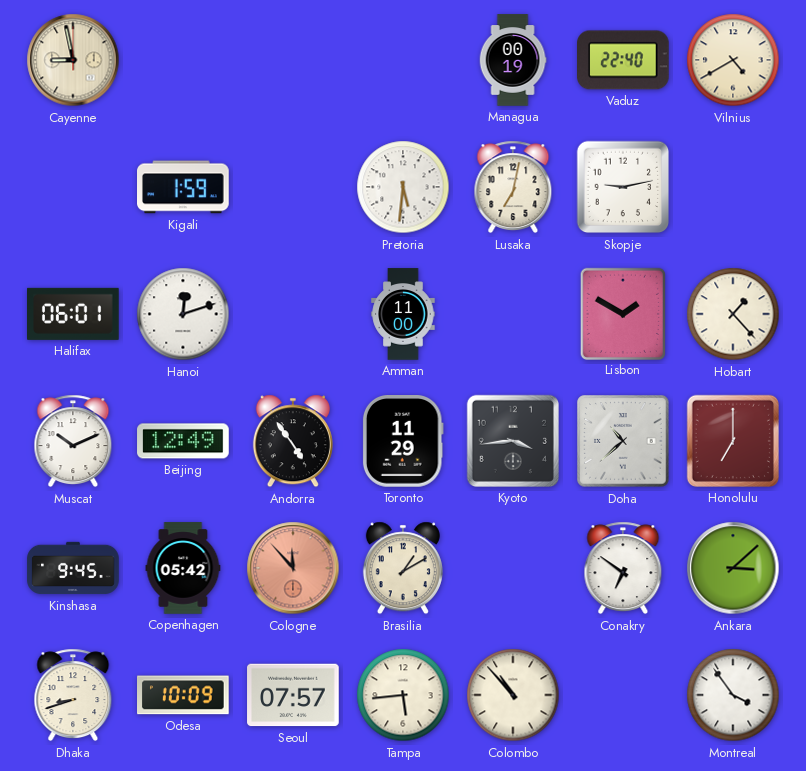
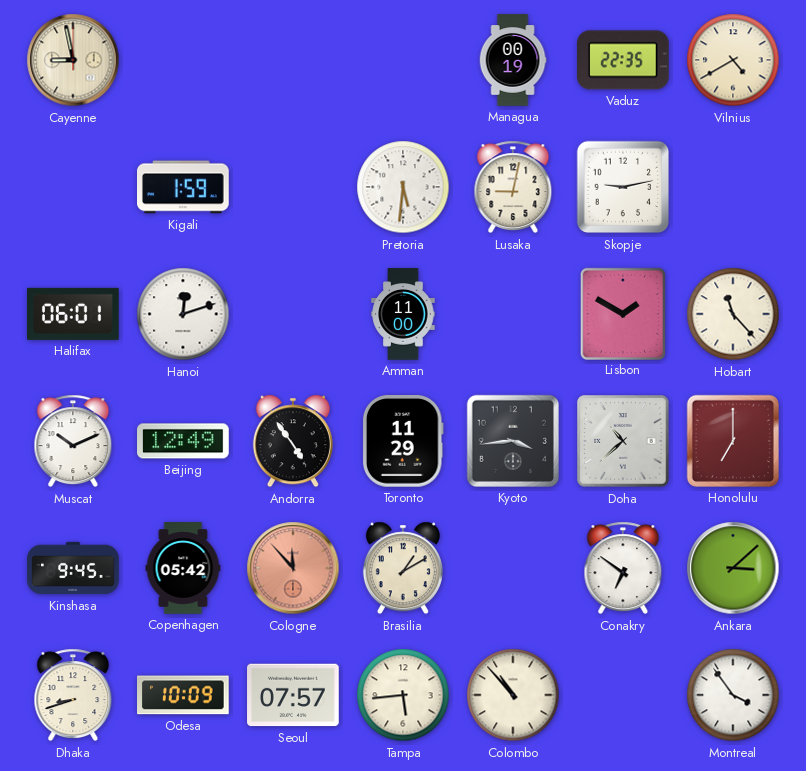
Vaduz: 22:40 -> 22:35 (624, 60)
Lusaka: 7:02 -> 9:02 (513, 187)
Hobart: 1:23 -> 11:23 (733, 314)
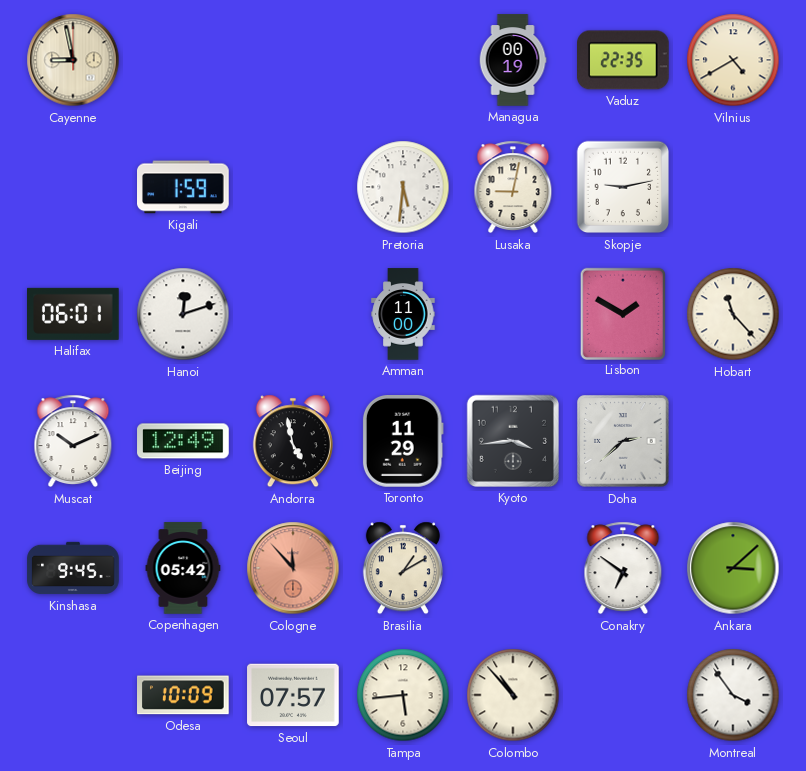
Andorra: 4:54 -> 4:58 (293, 441)
Doha: 10:38 -> 2:38 (623, 441)
Honolulu: 7:00 -> none (733, 441)
Dhaka: 8:42 -> none (73, 695)
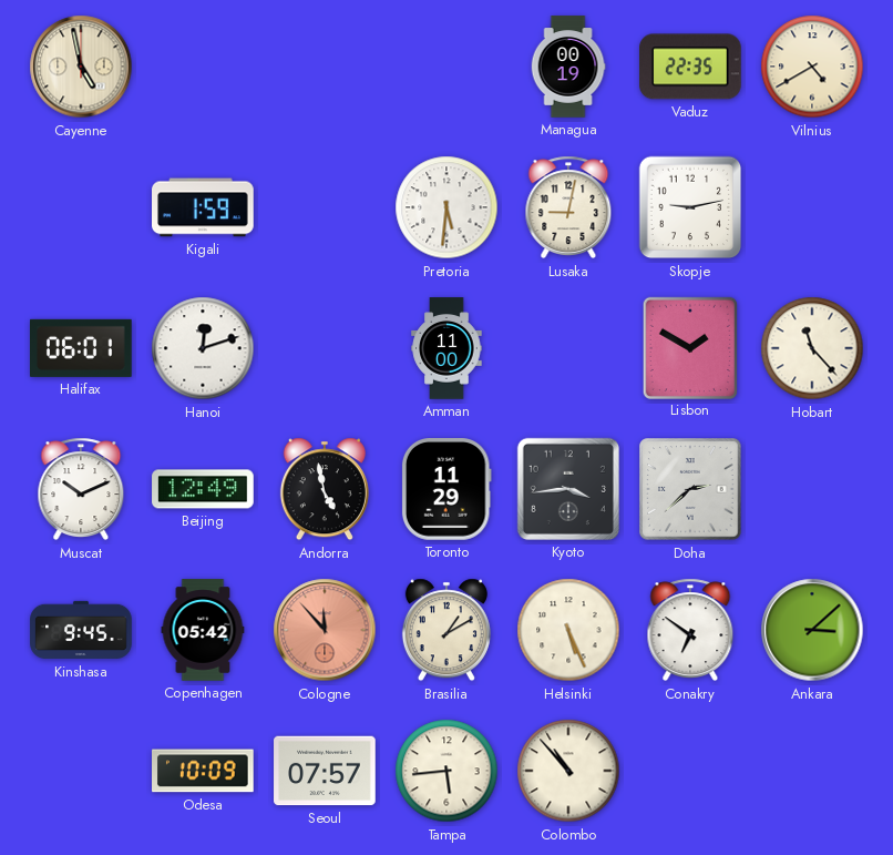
Cayenne: 8:58 -> 4:58 (81, 67)
Helsinki: none -> 5:26 (568, 630)
Montreal: 3:54 -> none (733, 695)
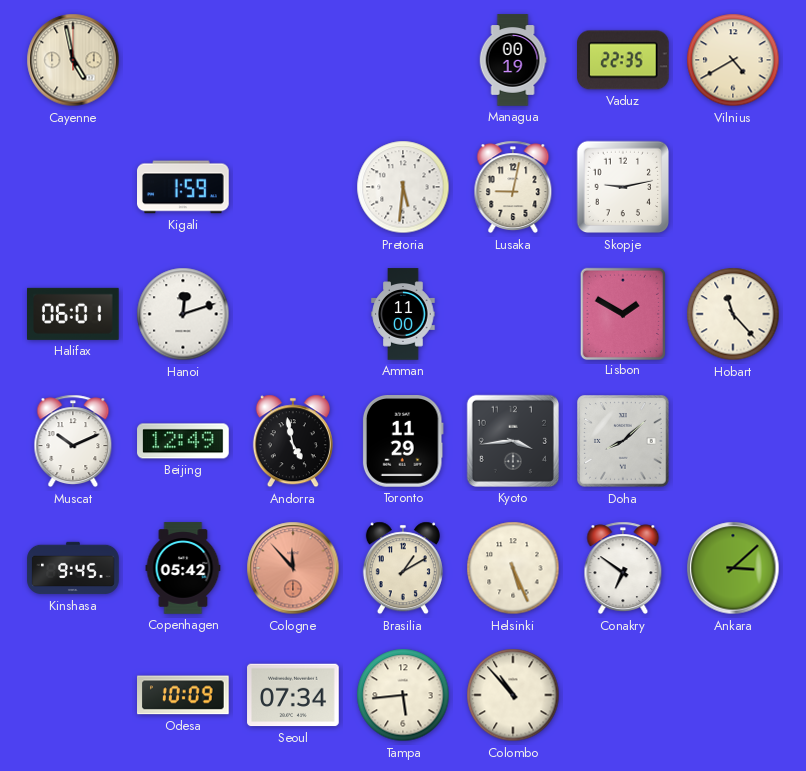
Doha: 2:38 -> 8:08 (623, 441)
Seoul: 07:57 -> 07:34 (293, 695)
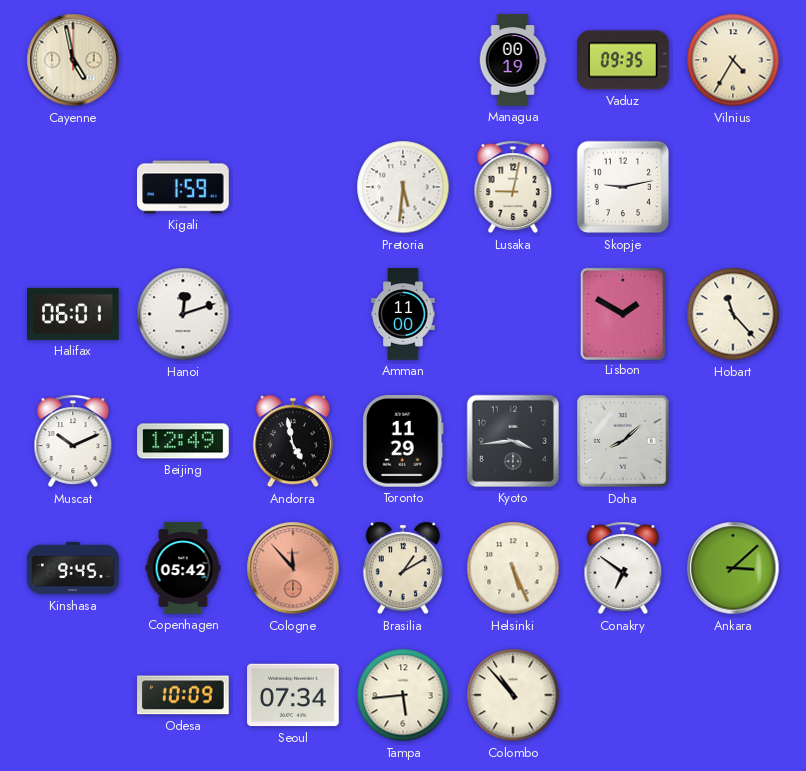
Vaduz: 22:35 -> 09:35 (624, 60)
Vilnius: 4:40 -> 4:35 (733, 60)
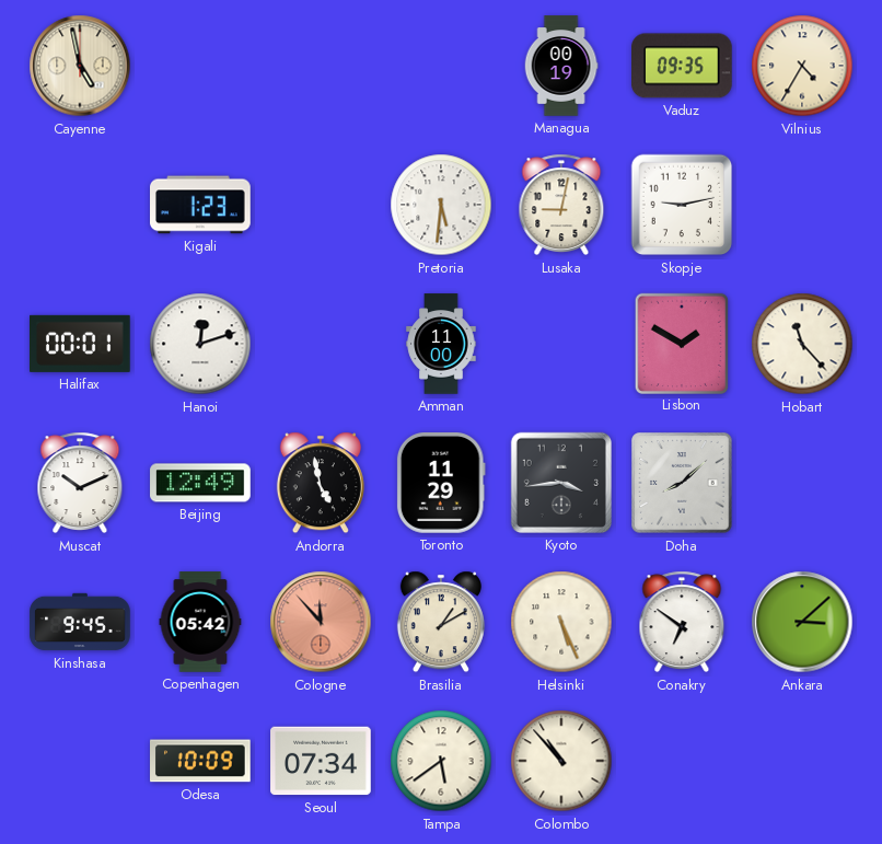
Kigali: 1:59 -> 1:23 (200, 205)
Halifax: 06:01 -> 00:01 (81, 344)
Tampa: 5:44 -> 5:39 (441, 761)
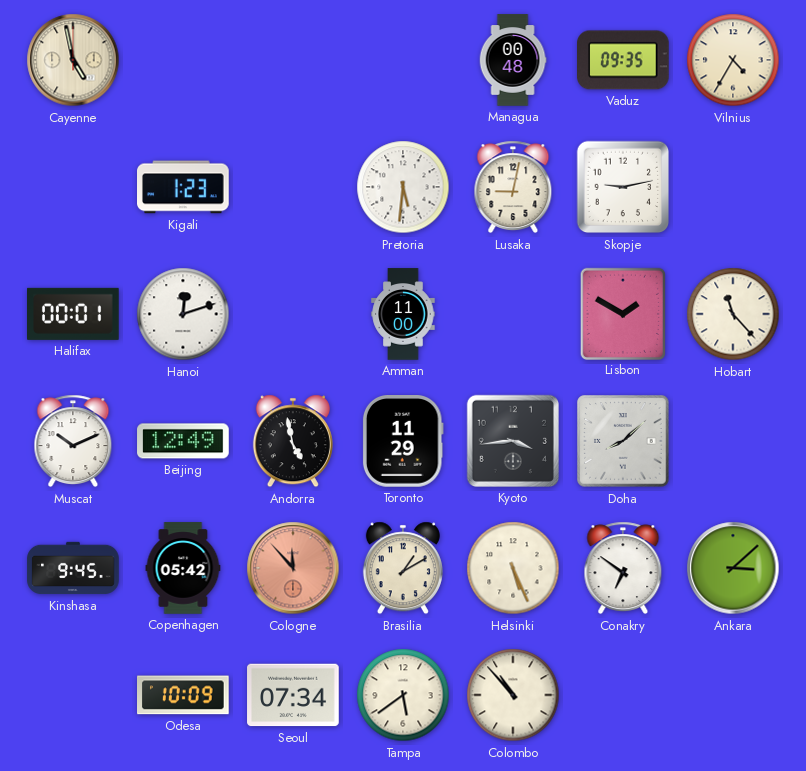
Managua: 00:19 -> 00:48 (513, 60)
